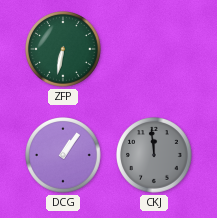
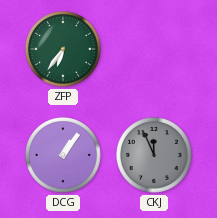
ZFP: 6:32 -> 6:36 (63, 49)
CKJ: 11:59 -> 11:56 (154, 155)
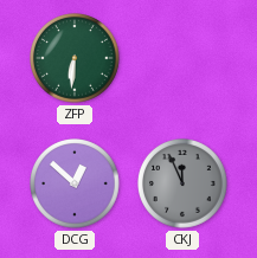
ZFP: 6:36 -> 6:31 (75, 58)
DCG: 1:06 -> 12:52 (75, 183)
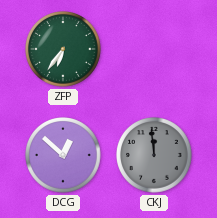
ZFP: 6:31 -> 6:36 (63, 49)
CKJ: 11:56 -> 11:59 (154, 155)
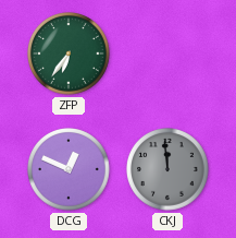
DCG: 12:52 -> 12:49 (69, 169)
